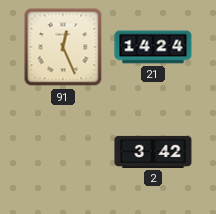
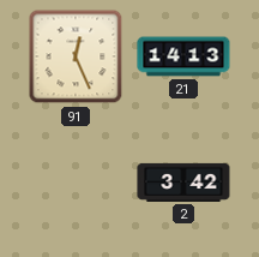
21: 14:24 -> 14:13 (183, 56)
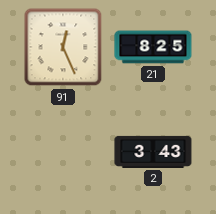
21: 14:13 -> 8:25 (153, 47)
2: 3:42 -> 3:43 (153, 152)
